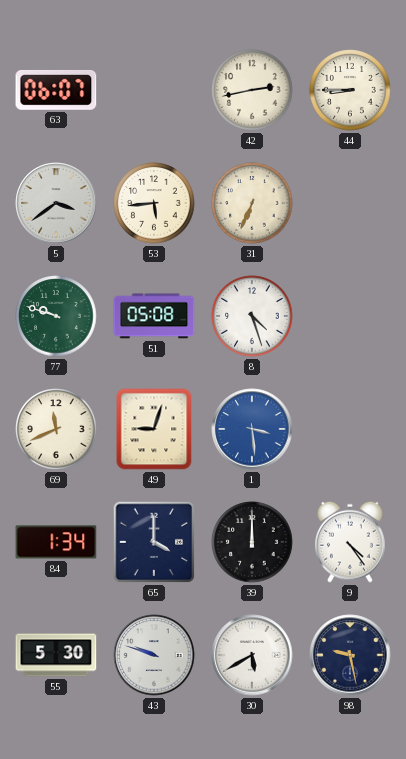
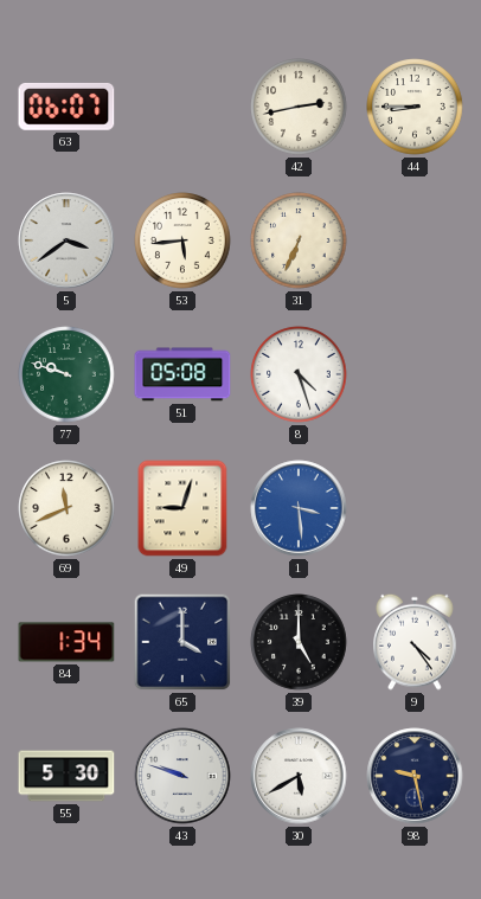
39: 12:00 -> 5:00 (299, 642)
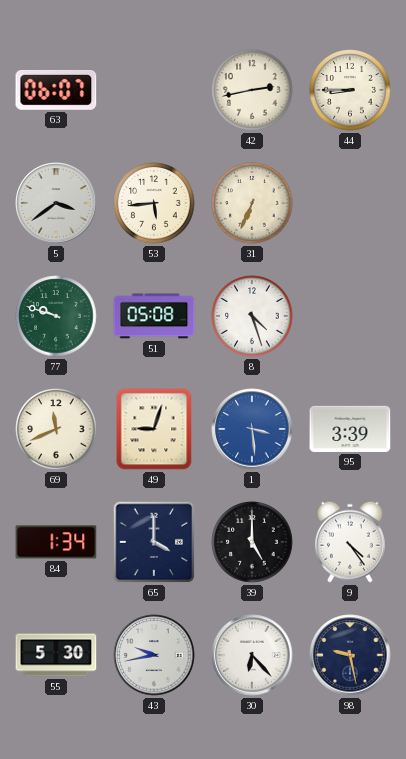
95: none -> 3:39 (350, 429)
43: 9:48 -> 9:43 (154, 655)
30: 5:40 -> 6:23 (252, 655)
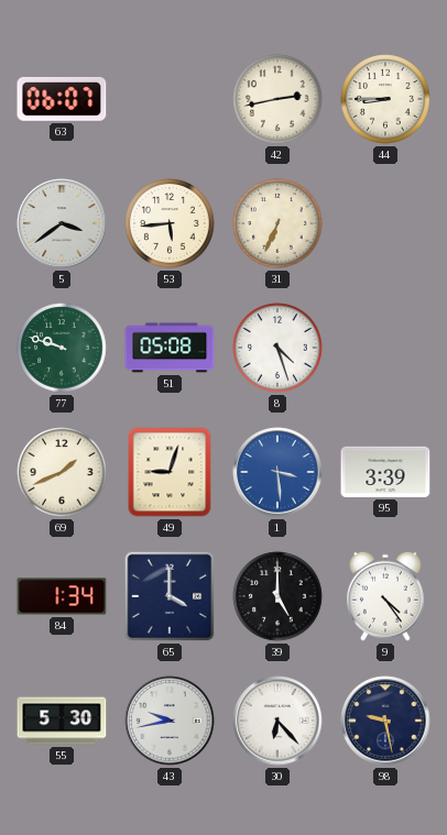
69: 11:41 -> 1:41 (62, 472)
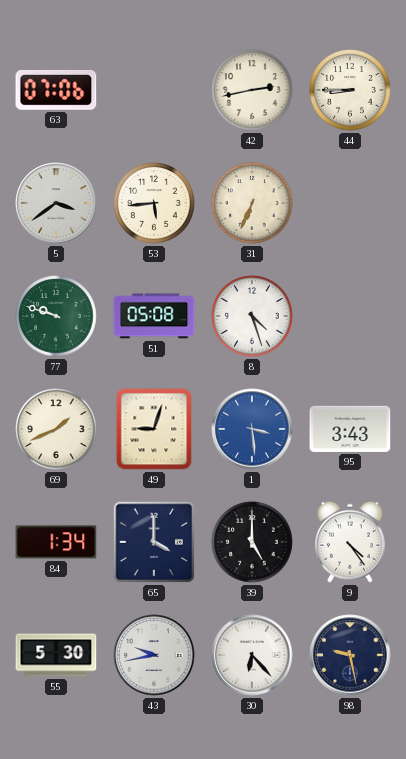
63: 06:07 -> 07:06 (56, 90)
95: 3:39 -> 3:43 (350, 429)
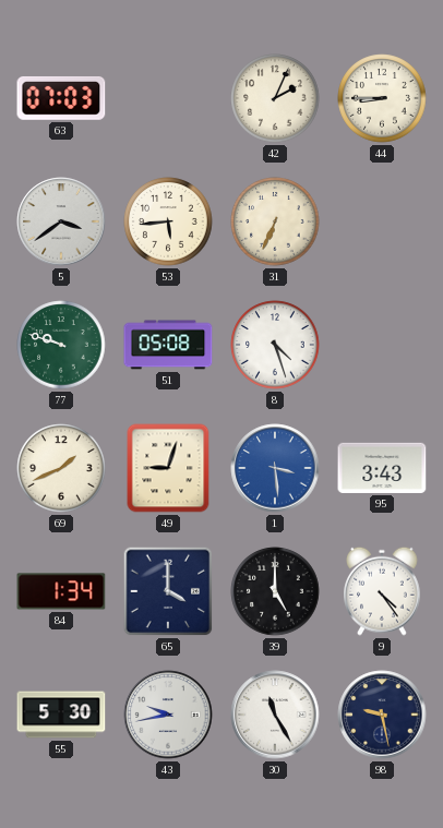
63: 07:06 -> 07:03 (61, 98)
42: 2:43 -> 2:04 (275, 98)
30: 6:23 -> 11:25 (275, 715)
